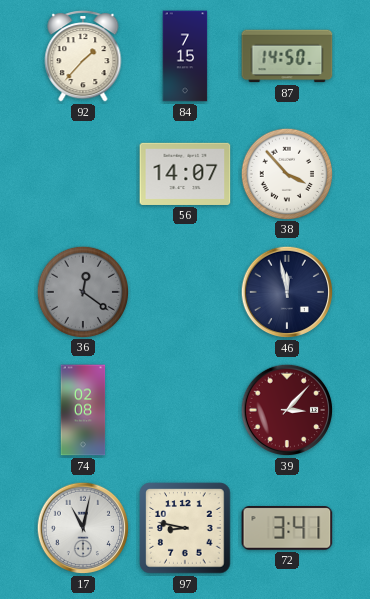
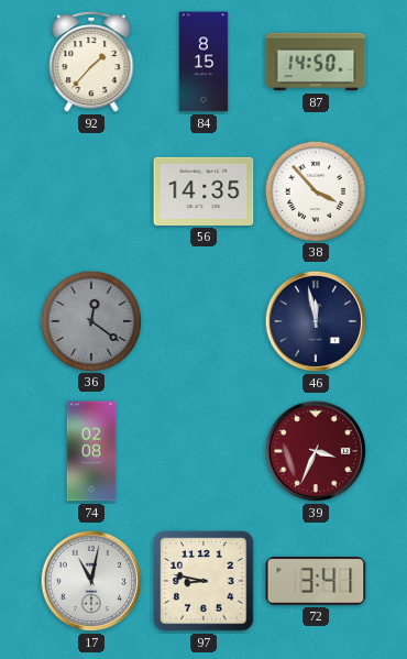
84: 7:15 -> 8:15 (204, 62)
56: 14:07 -> 14:35 (204, 191)
39: 3:07 -> 3:34 (316, 451)
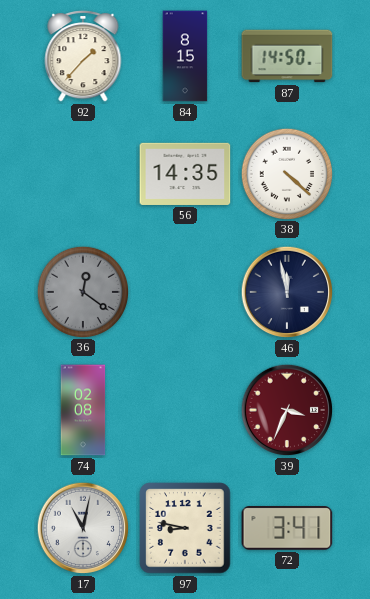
38: 3:53 -> 4:22 (286, 173)
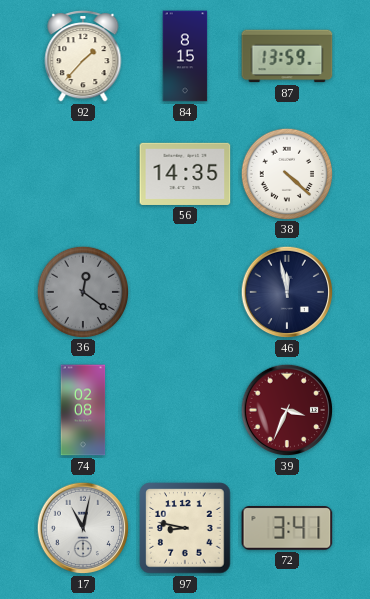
87: 14:50 -> 13:59 (287, 56)
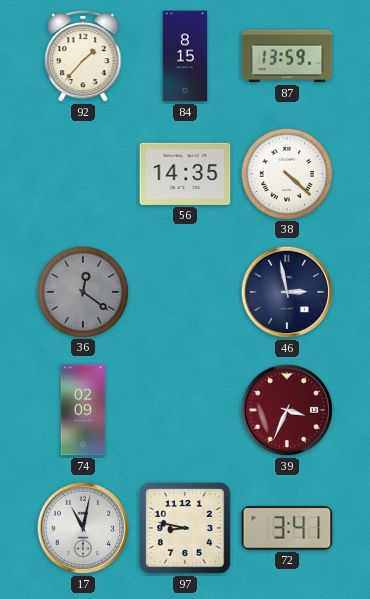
46: 11:58 -> 2:58 (287, 292)
74: 02:08 -> 02:09 (83, 410)
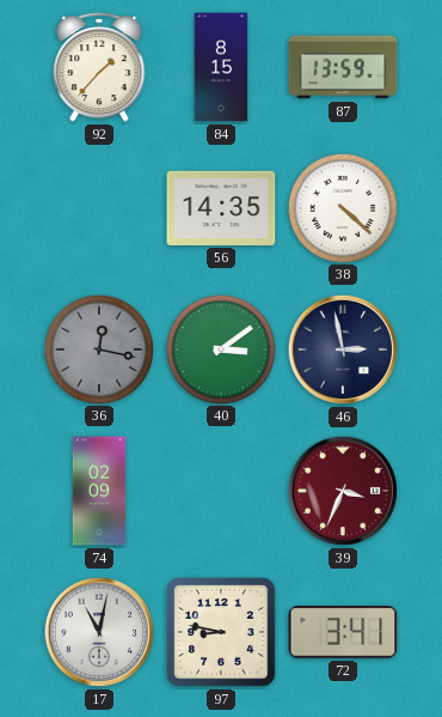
36: 12:21 -> 12:17 (98, 348)
40: none -> 3:09 (220, 348)
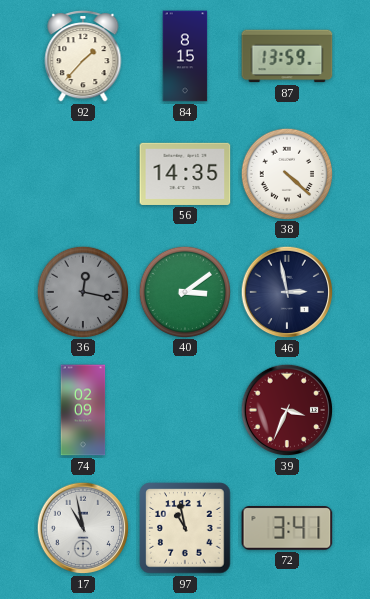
17: 11:02 -> 10:58 (83, 528)
97: 8:47 -> 10:58 (185, 528)
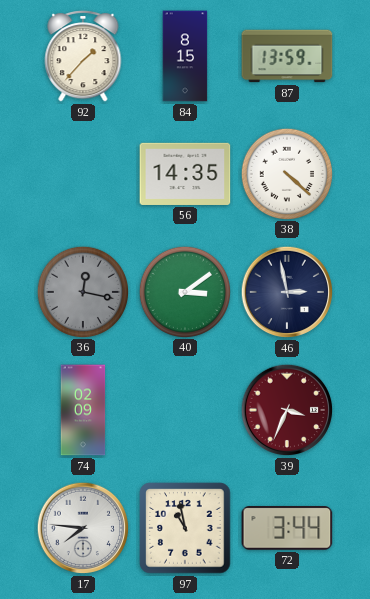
17: 10:58 -> 7:46 (83, 528)
72: 3:41 -> 3:44 (287, 528)
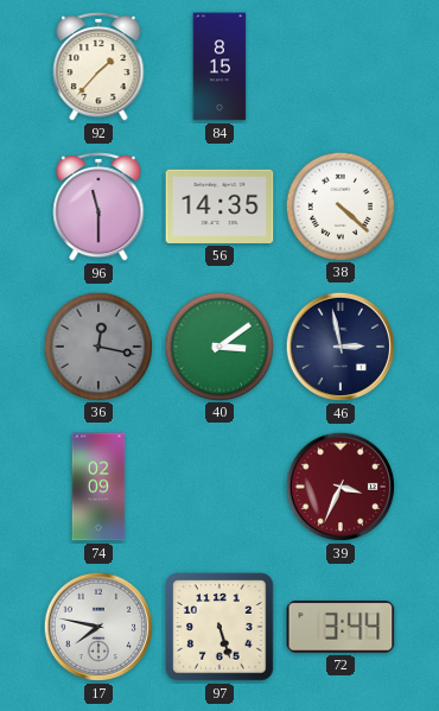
87: 13:59 -> none (287, 56)
96: none -> 11:30 (98, 208)
17: 7:46 -> 7:47 (98, 627)
97: 10:58 -> 5:27 (220, 627)
